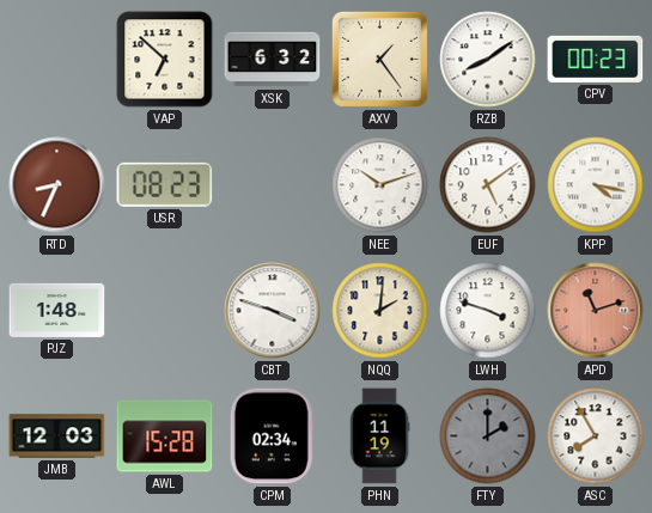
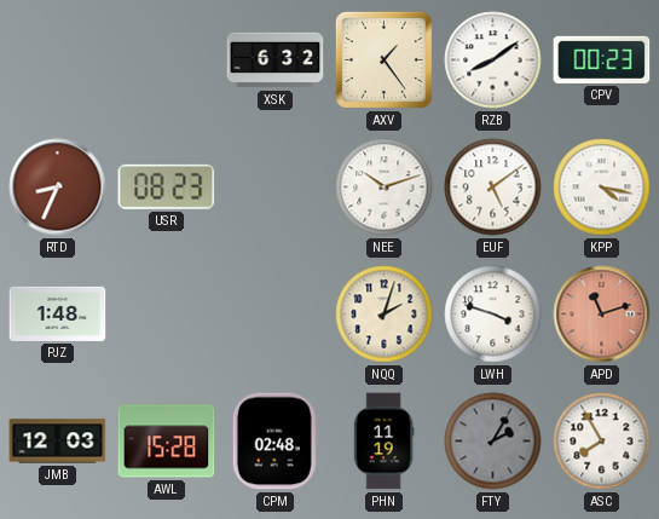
VAP: 6:52 -> none (165, 60)
CBT: 3:48 -> none (273, 311)
NQQ: 2:01 -> 2:03 (385, 315)
CPM: 02:34 -> 02:48 (274, 442)
FTY: 2:00 -> 2:05 (493, 442)
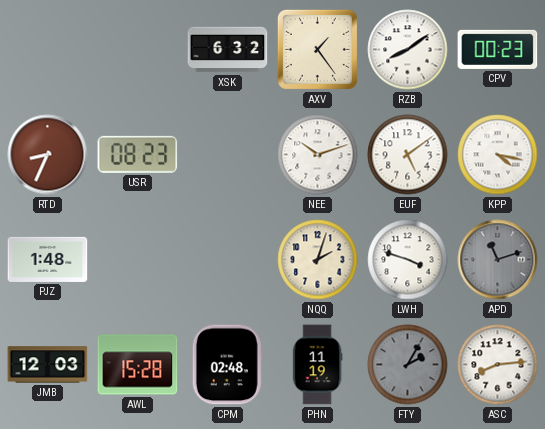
APD dial: salmon -> grey (498, 260)
ASC: 7:55 -> 8:14 (498, 365)
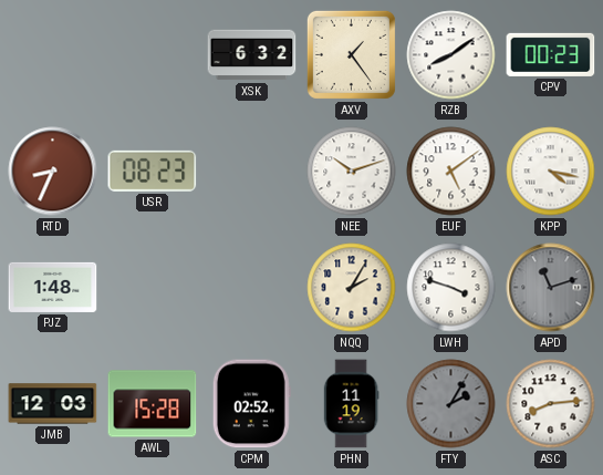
NQQ: 2:03 -> 2:05 (352, 288)
CPM: 02:48 -> 02:52 (251, 404)
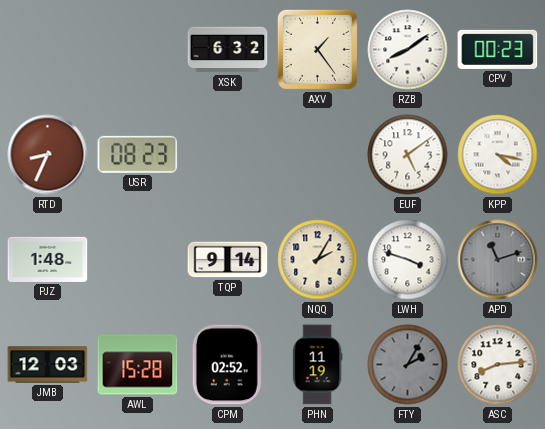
NEE: 10:12 -> none (352, 172)
TQP: none -> 9:14 (228, 260)
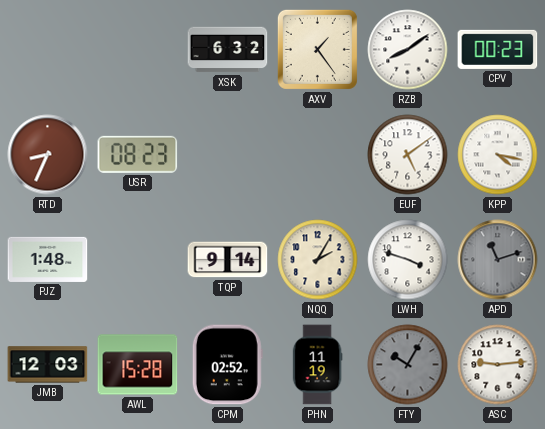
FTY: 2:05 -> 10:05 (408, 365)
ASC: 8:14 -> 9:14 (498, 365)
